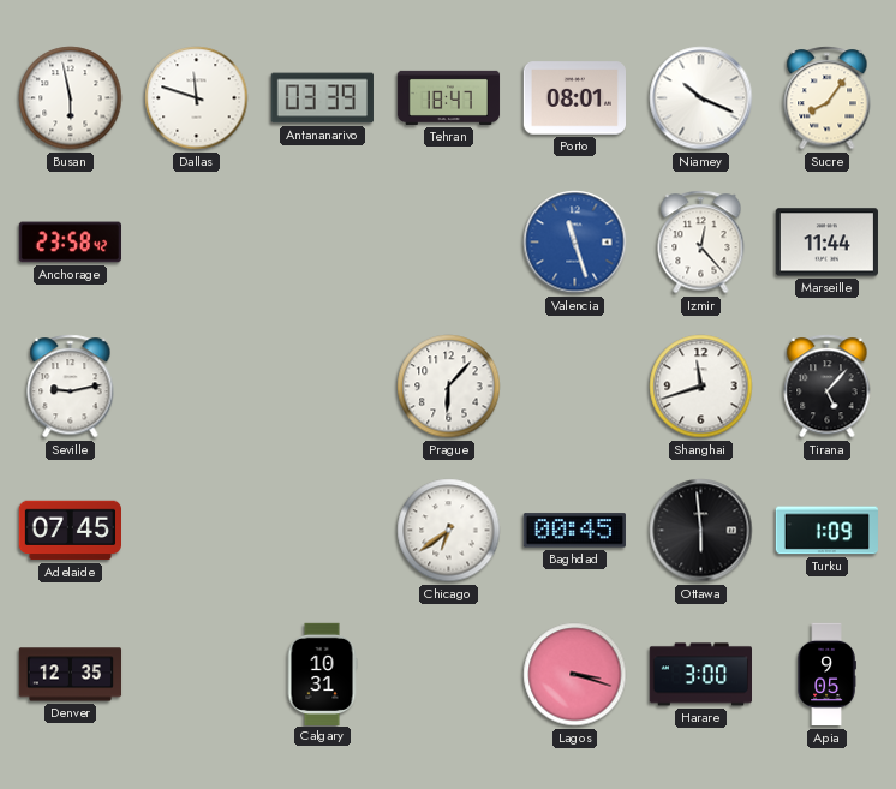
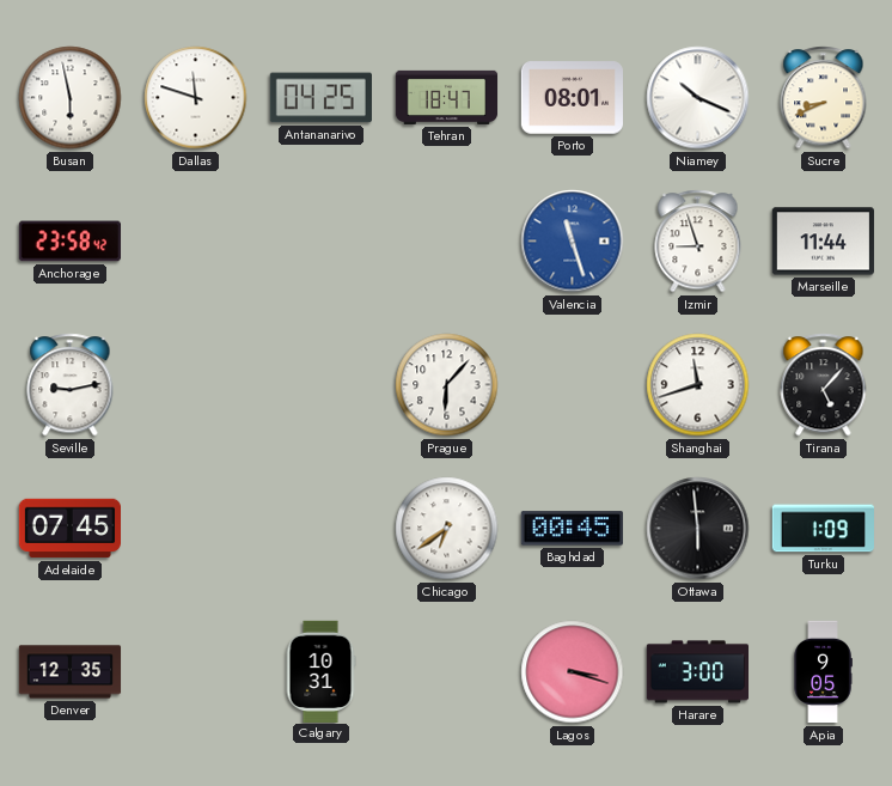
Antananarivo: 03:39 -> 04:25 (320, 98)
Sucre: 8:06 -> 8:41 (824, 98)
Izmir: 12:23 -> 8:57 (698, 242)
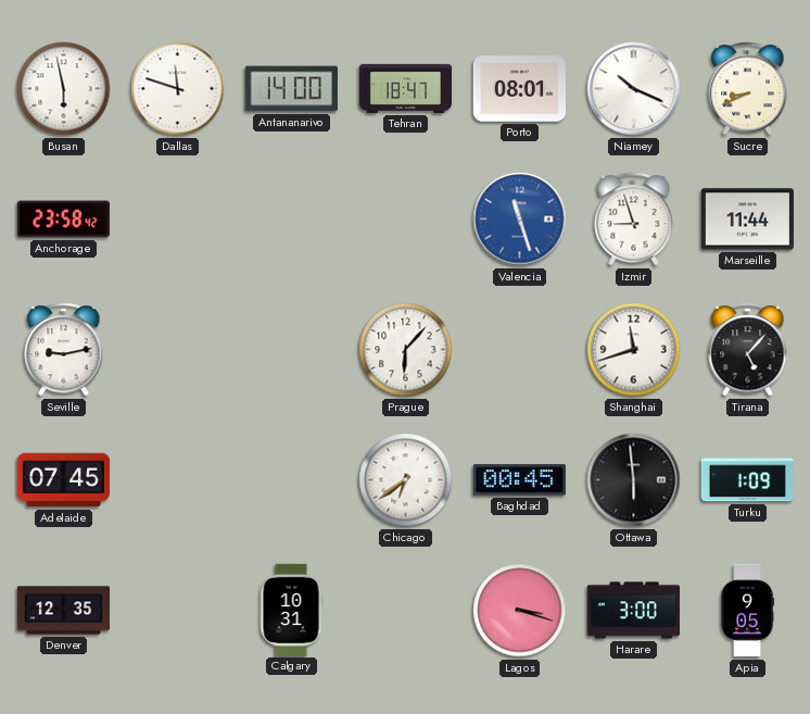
Antananarivo: 04:25 -> 14:00 (291, 89)
